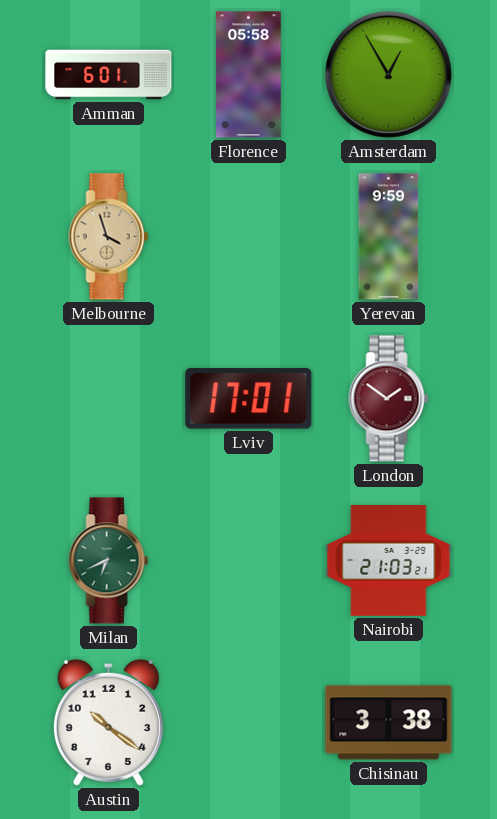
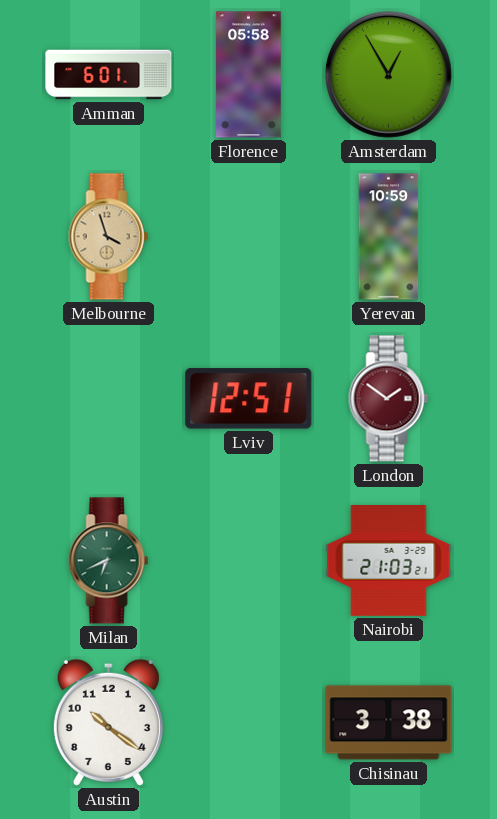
Yerevan: 9:59 -> 10:59 (389, 237)
Lviv: 17:01 -> 12:51 (249, 399)
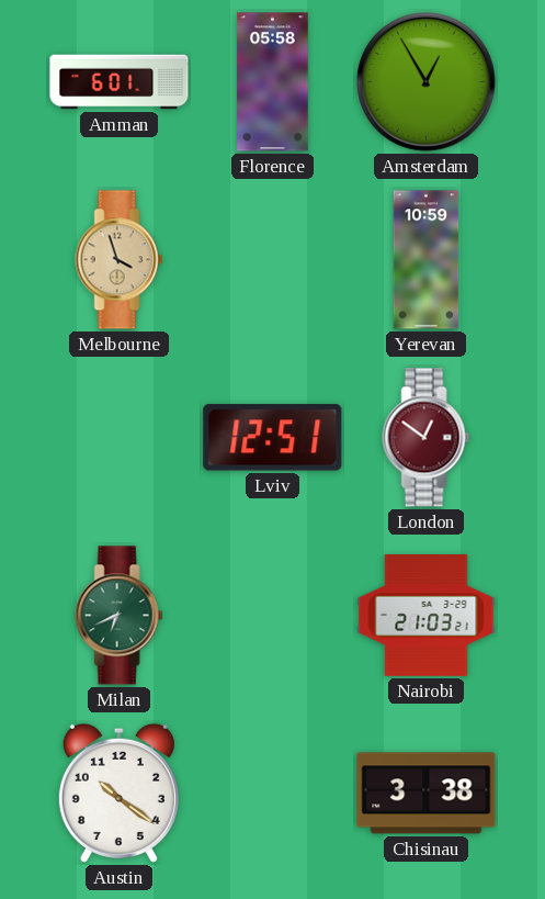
London: 1:51 -> 12:51 (427, 438)
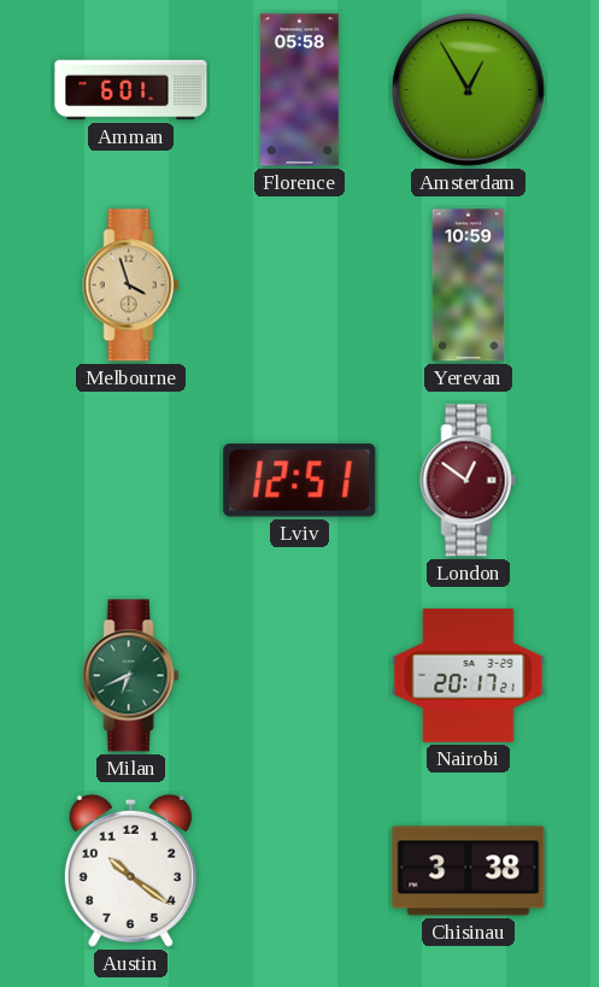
Nairobi: 21:03 -> 20:17 (469, 676)
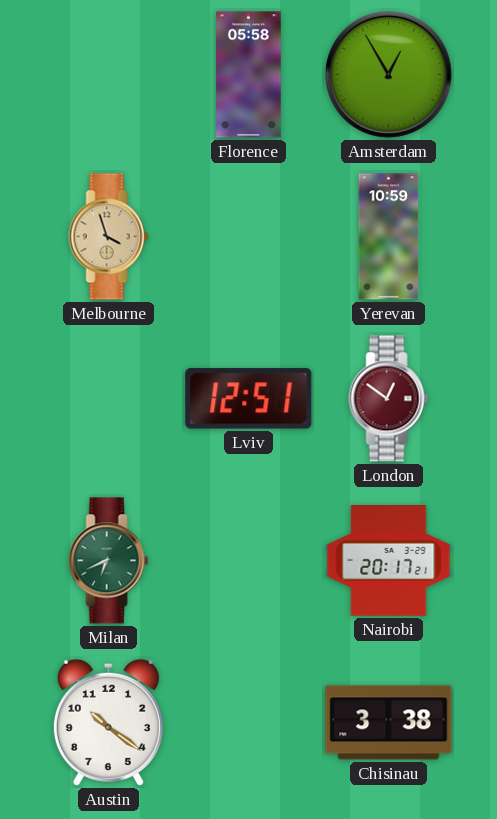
Amman: 6:01 -> none (131, 90)
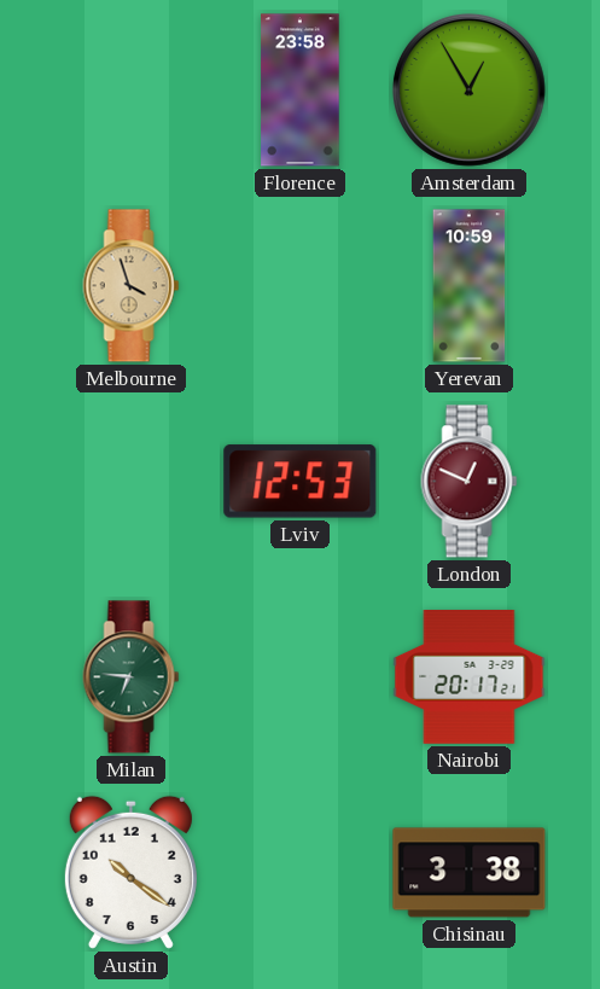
Florence: 05:58 -> 23:58 (301, 91)
Lviv: 12:51 -> 12:53 (301, 482)
London: 12:51 -> 12:49 (470, 482)
Milan: 6:41 -> 6:46 (132, 677)
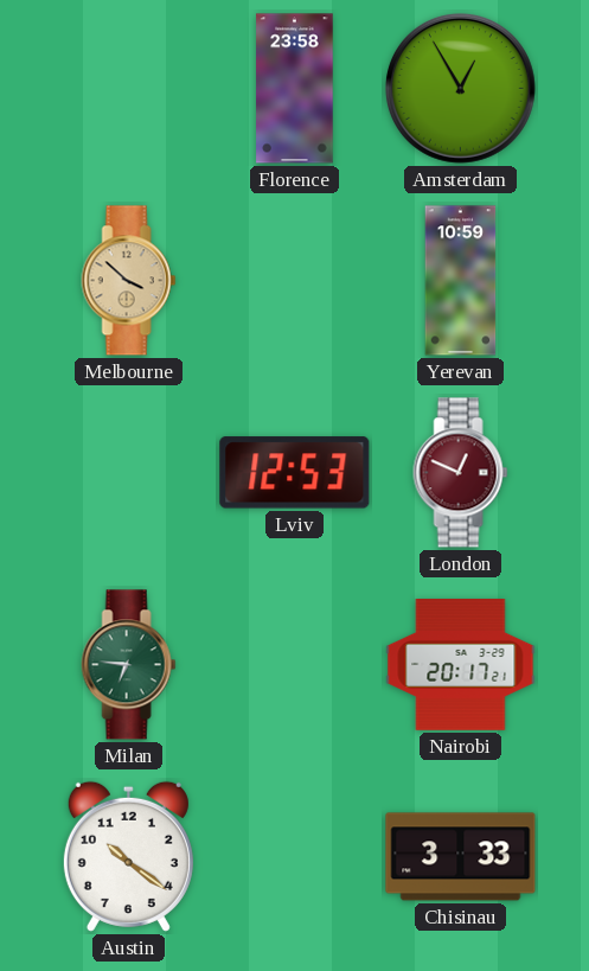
Melbourne: 3:57 -> 3:52 (129, 281)
Chisinau: 3:38 -> 3:33 (461, 857)
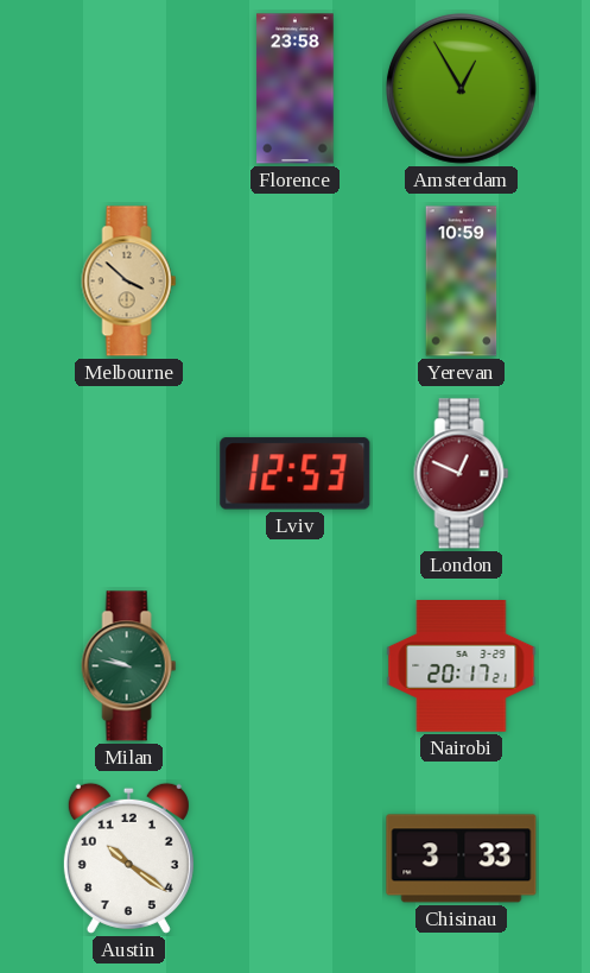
Milan: 6:46 -> 9:47 (129, 666)
